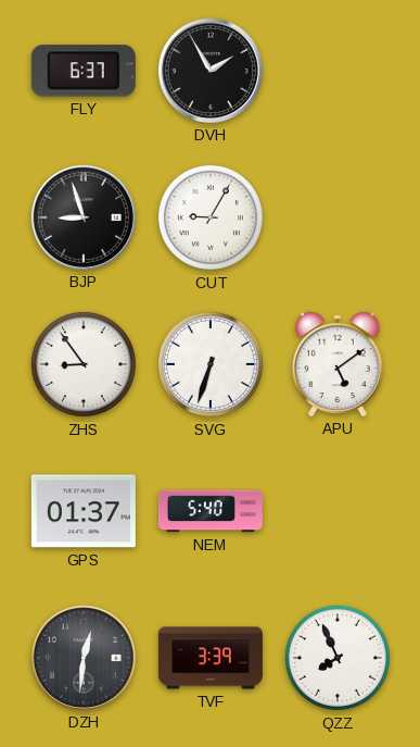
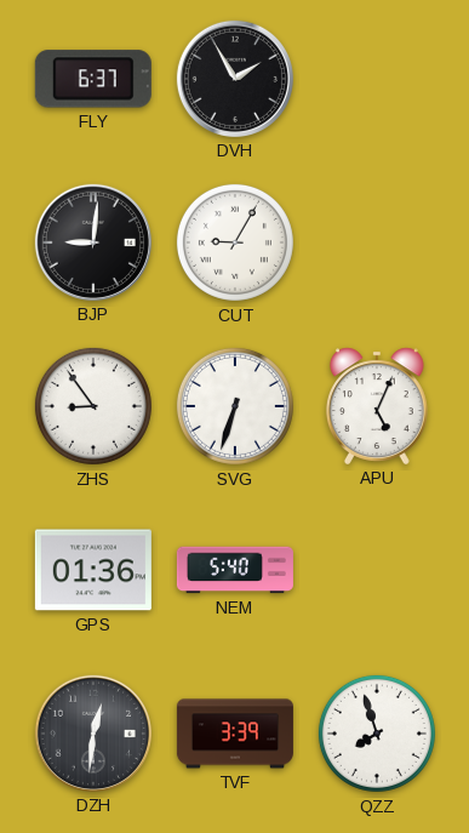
BJP: 8:57 -> 9:01 (93, 243)
APU: 5:09 -> 5:04 (377, 406)
GPS: 01:37 -> 01:36 (93, 570)
QZZ: 7:56 -> 7:57 (377, 734)
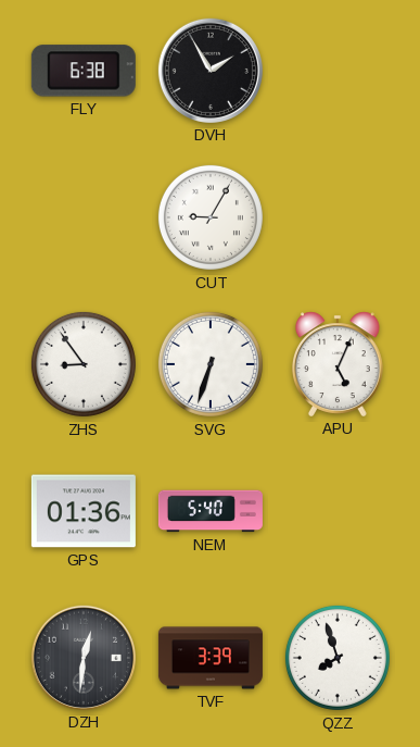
FLY: 6:37 -> 6:38 (84, 71)
BJP: 9:01 -> none (93, 243)
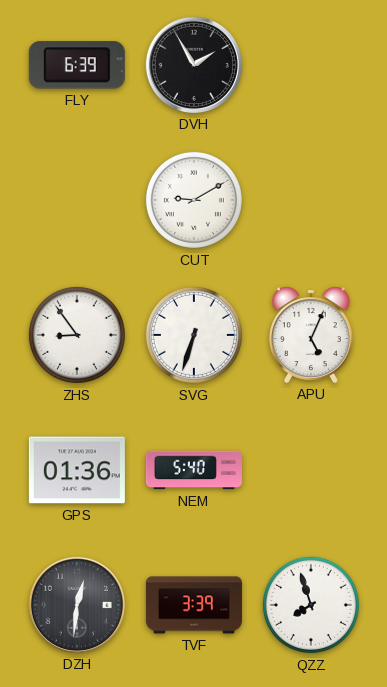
FLY: 6:38 -> 6:39 (77, 65)
CUT: 9:05 -> 9:10 (194, 200)
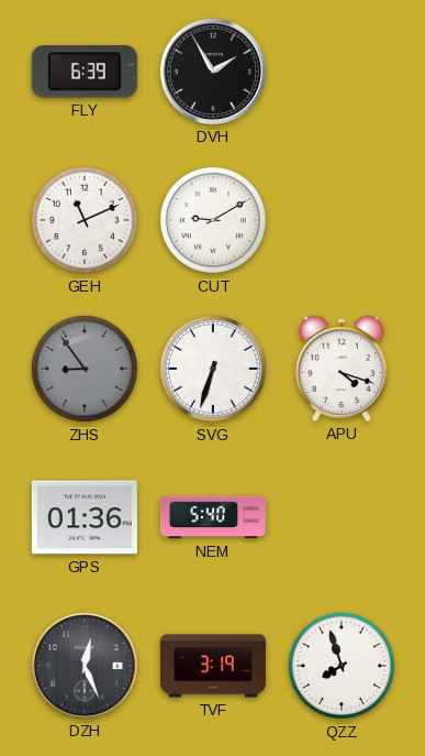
GEH: none -> 11:11 (85, 220)
ZHS dial: white -> grey (85, 369)
APU: 5:04 -> 4:18 (342, 369)
DZH: 12:31 -> 12:26 (85, 666)
TVF: 3:39 -> 3:19 (213, 666)
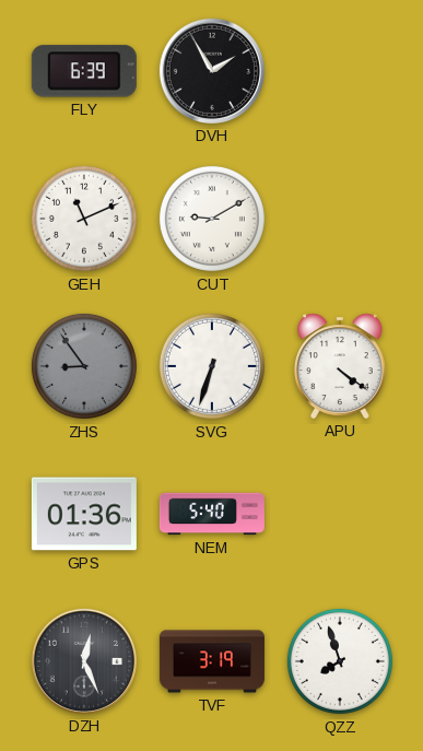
APU: 4:18 -> 4:21 (340, 366)
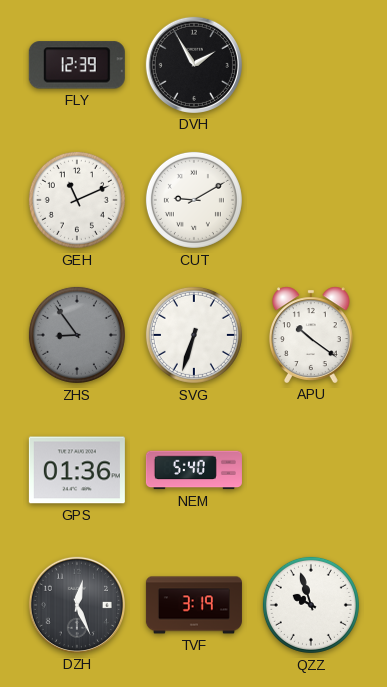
FLY: 6:39 -> 12:39 (77, 65)
APU: 4:21 -> 10:21 (311, 335)
QZZ: 7:57 -> 9:57 (311, 605)
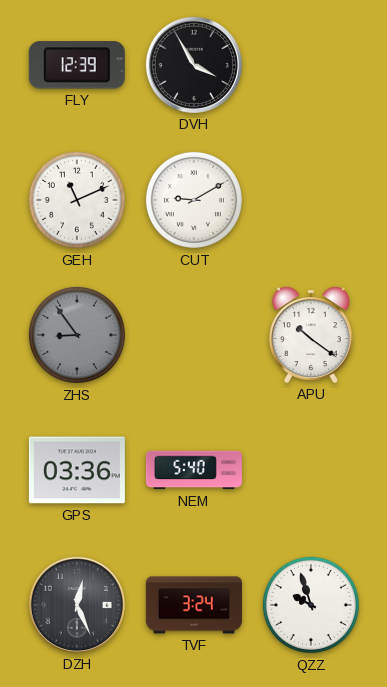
DVH: 1:55 -> 3:55 (194, 65)
SVG: 6:33 -> none (194, 335)
GPS: 01:36 -> 03:36 (77, 470)
TVF: 3:19 -> 3:24 (194, 605)
